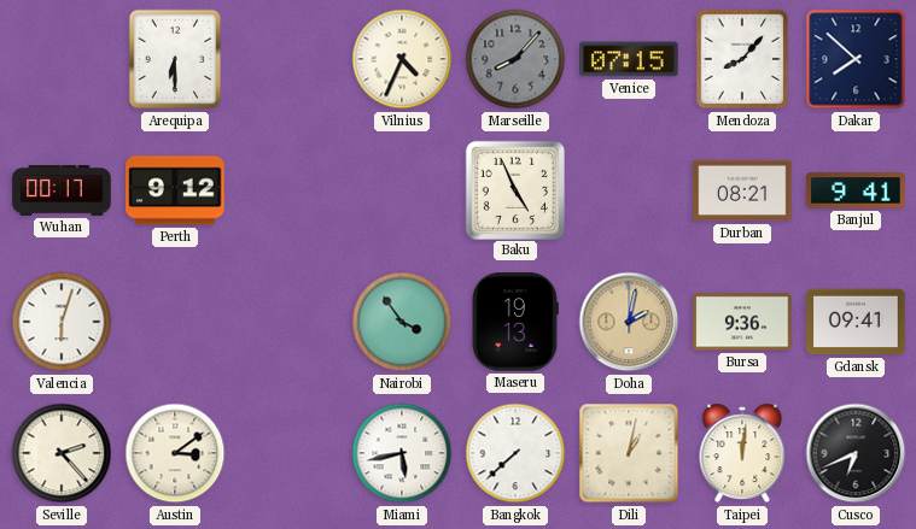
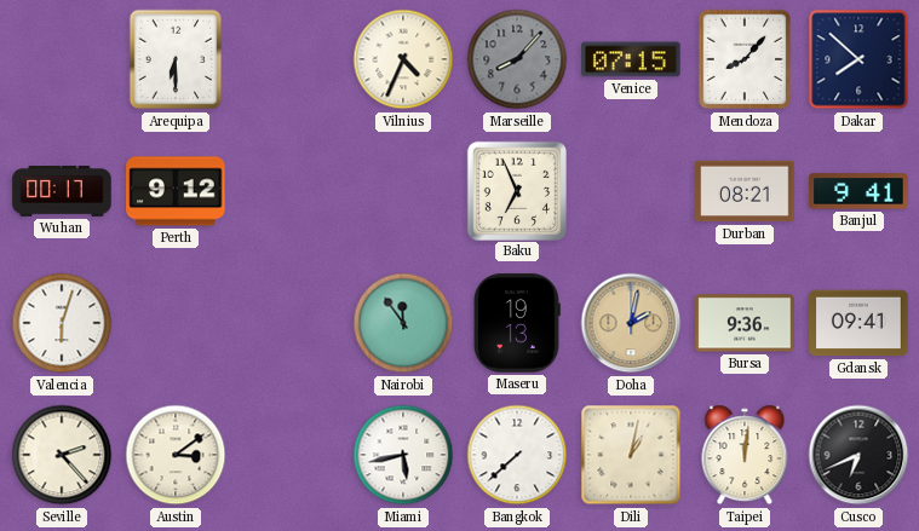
Baku: 4:56 -> 6:56 (516, 190)
Nairobi: 3:54 -> 11:54 (403, 323)
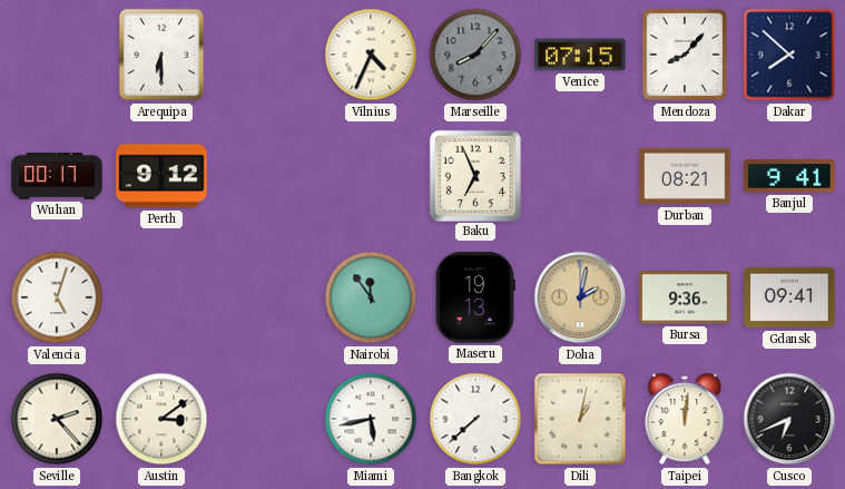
Valencia: 6:03 -> 5:03 (57, 297)
